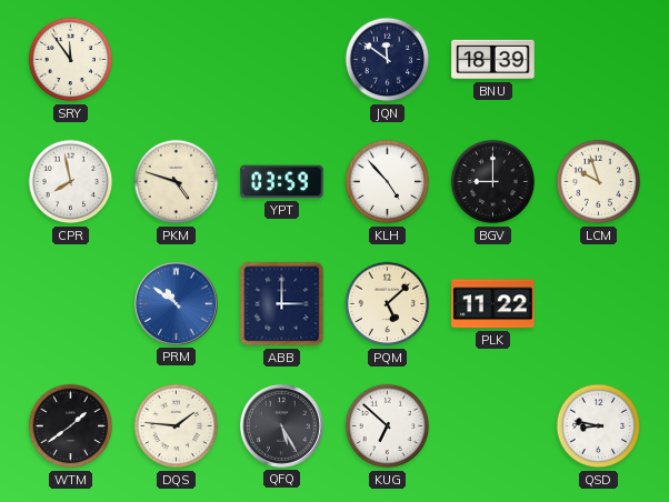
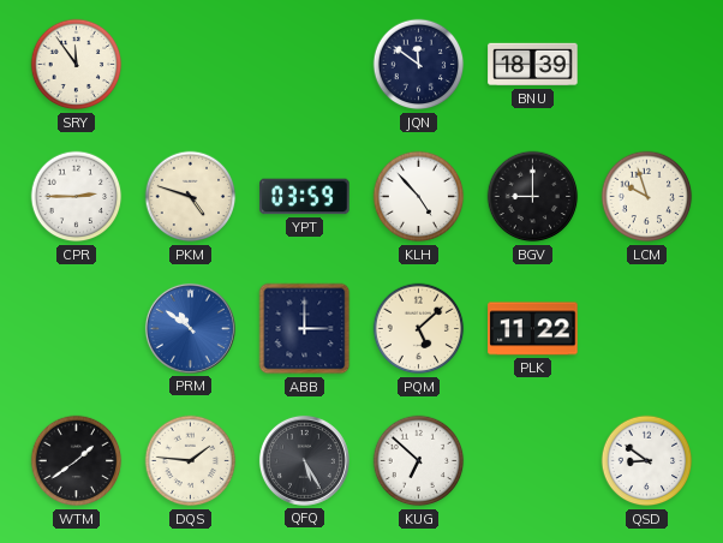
CPR: 7:58 -> 2:45 (77, 197)
QSD: 8:47 -> 8:51 (647, 461)
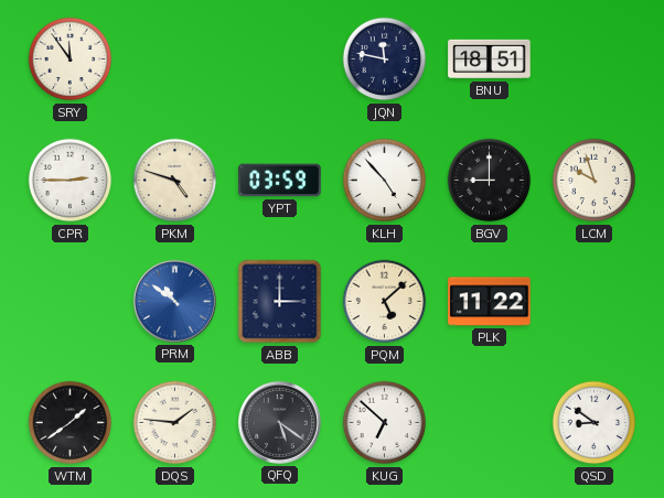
JQN: 11:51 -> 11:47 (385, 59)
BNU: 18:39 -> 18:51 (490, 59)
QFQ: 5:25 -> 5:21 (279, 422)
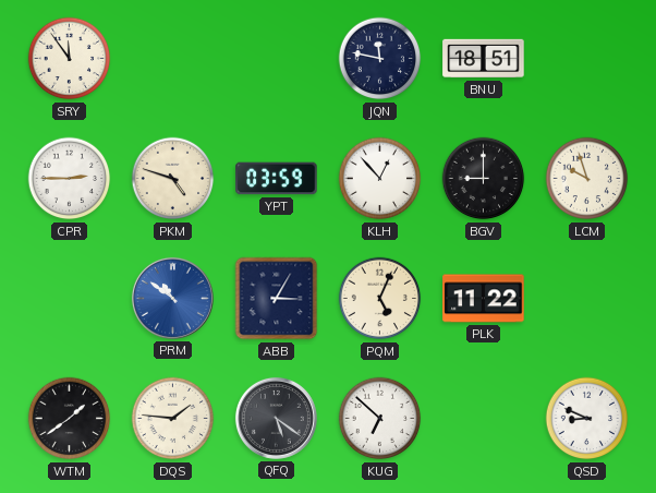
KLH: 4:53 -> 12:53 (380, 179)
ABB: 3:00 -> 3:05 (277, 299)
PQM: 5:08 -> 5:04 (380, 299)
QSD: 8:51 -> 8:49 (587, 419)
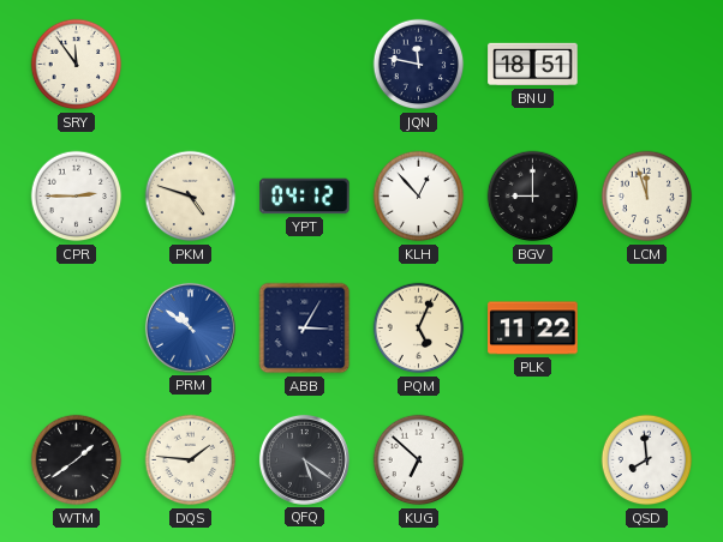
YPT: 03:59 -> 04:12 (305, 197)
LCM: 9:57 -> 11:57 (647, 197)
QSD: 8:49 -> 7:59 (647, 460)
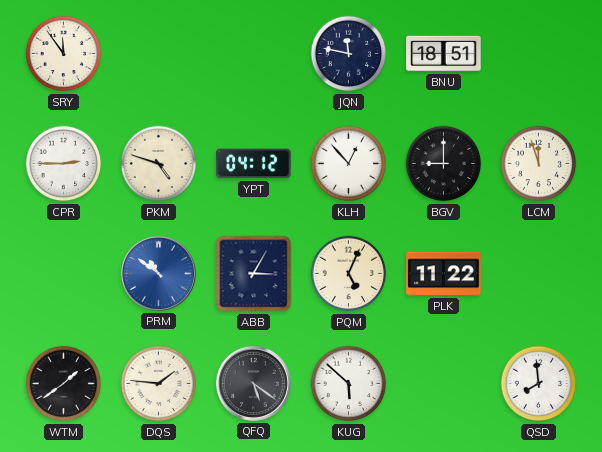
KUG: 6:52 -> 5:52 (349, 384)
